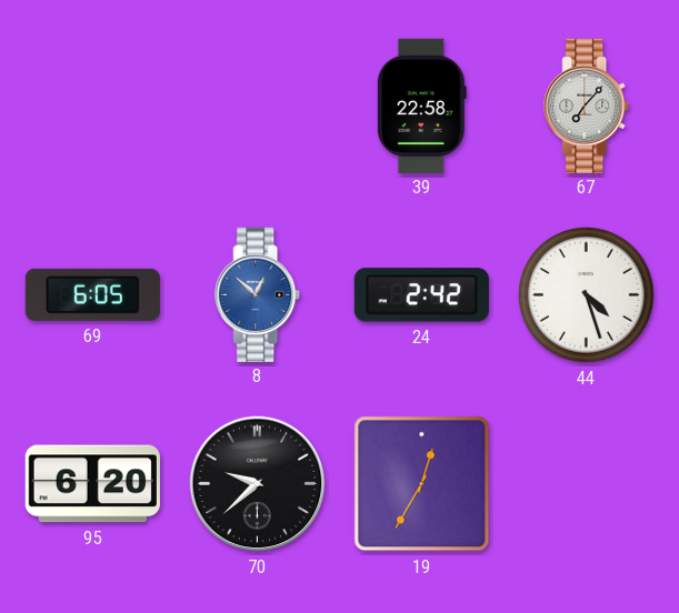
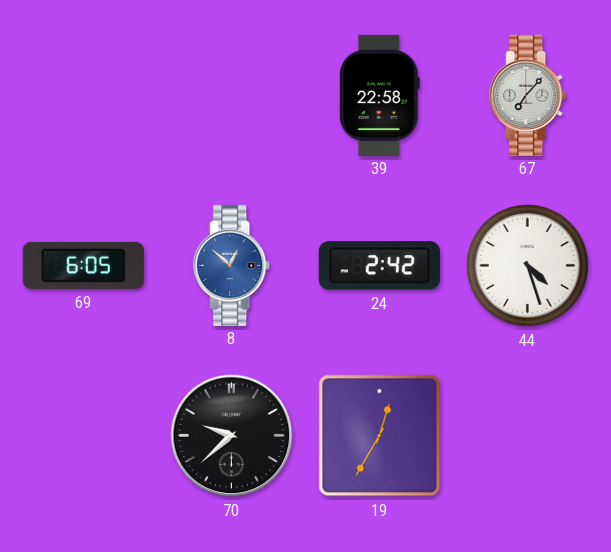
95: 6:20 -> none (92, 484)
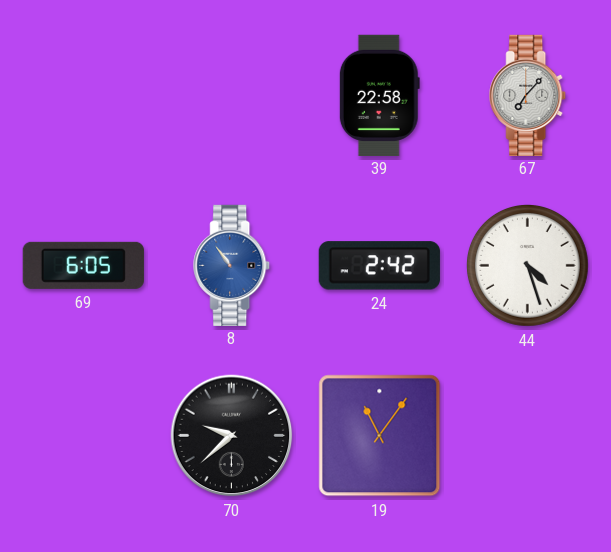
8: 12:52 -> 10:54 (232, 265)
19: 12:35 -> 11:06 (380, 436)
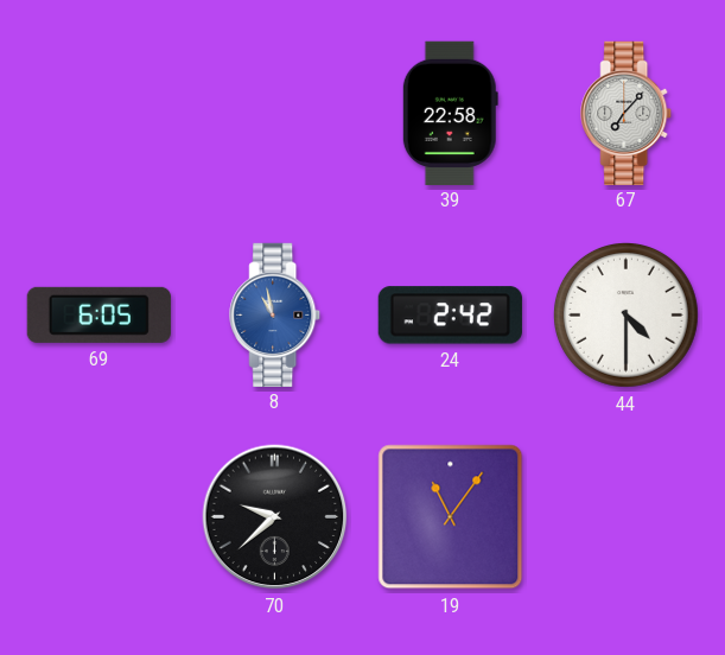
8: 10:54 -> 10:58 (275, 314)
44: 4:27 -> 4:30 (627, 316)
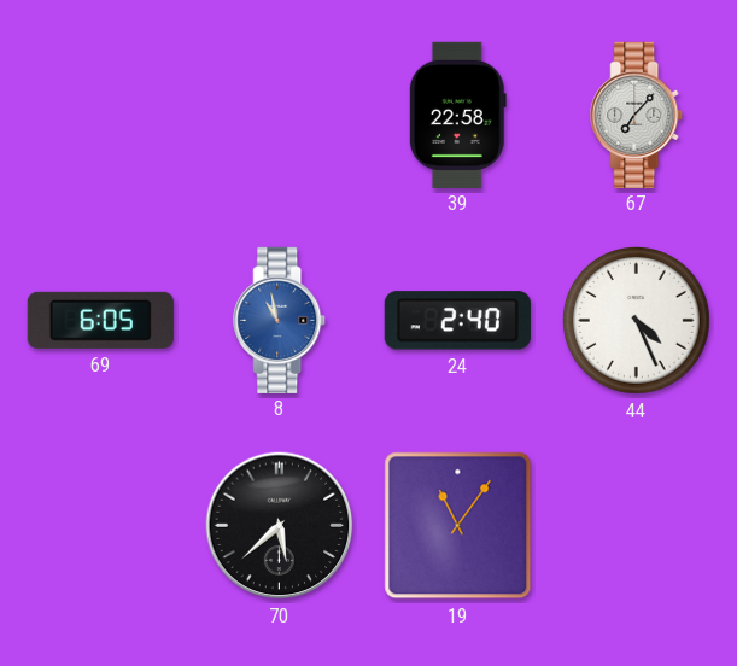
24: 2:42 -> 2:40 (457, 321)
44: 4:30 -> 4:26 (637, 321)
70: 9:38 -> 5:38 (280, 526)
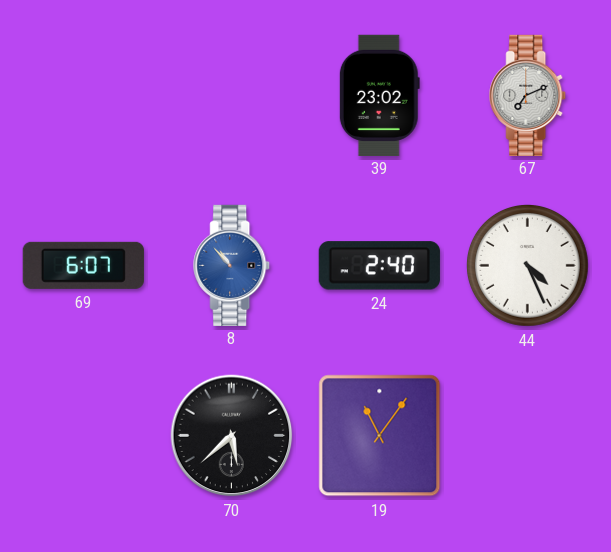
39: 22:58 -> 23:02 (379, 95)
67: 7:07 -> 7:11 (528, 95)
69: 6:05 -> 6:07 (83, 265)
8: 10:58 -> 10:53 (232, 265)
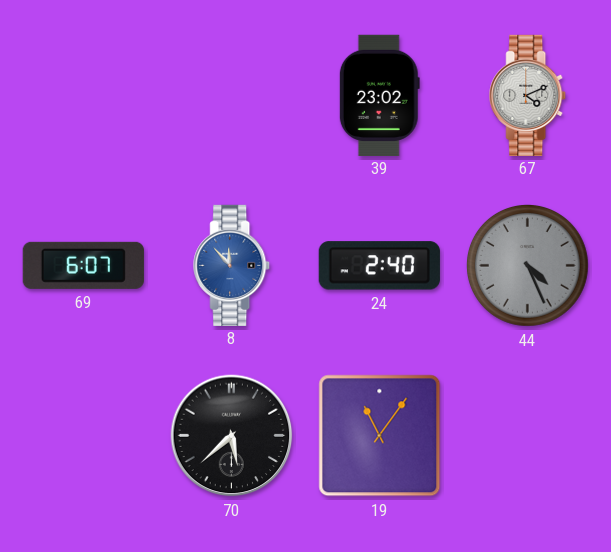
67: 7:11 -> 4:11 (528, 95)
8: 10:53 -> 11:53 (232, 265)
44 dial: white -> grey (528, 266)
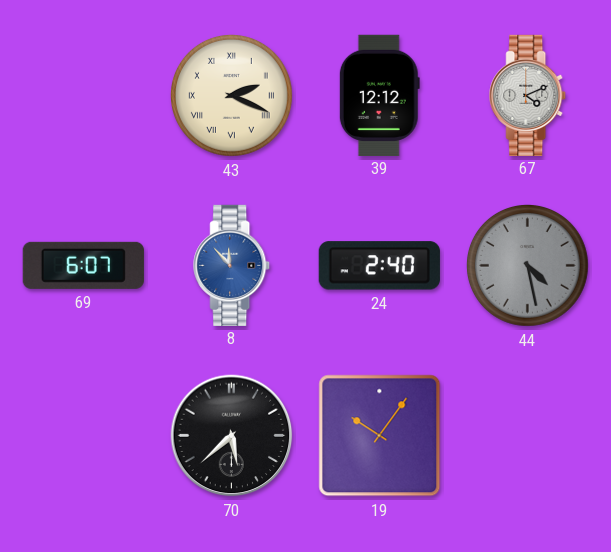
43: none -> 2:19 (232, 96)
39: 23:02 -> 12:12 (379, 95)
44: 4:26 -> 4:28 (528, 266)
19: 11:06 -> 10:06 (380, 436)
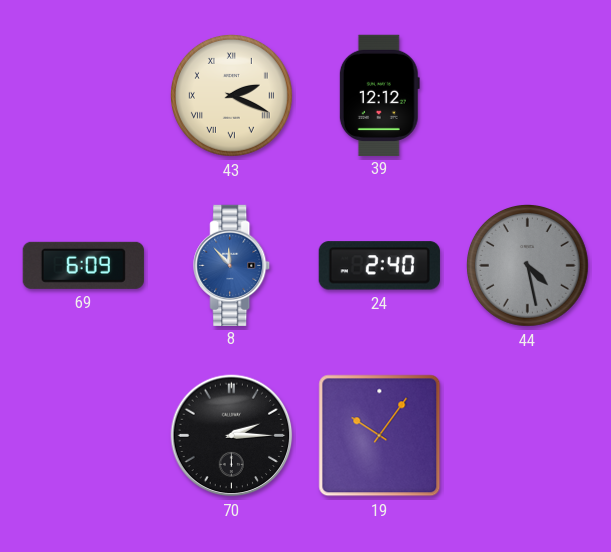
67: 4:11 -> none (528, 95)
69: 6:07 -> 6:09 (83, 265)
70: 5:38 -> 2:15 (232, 436)
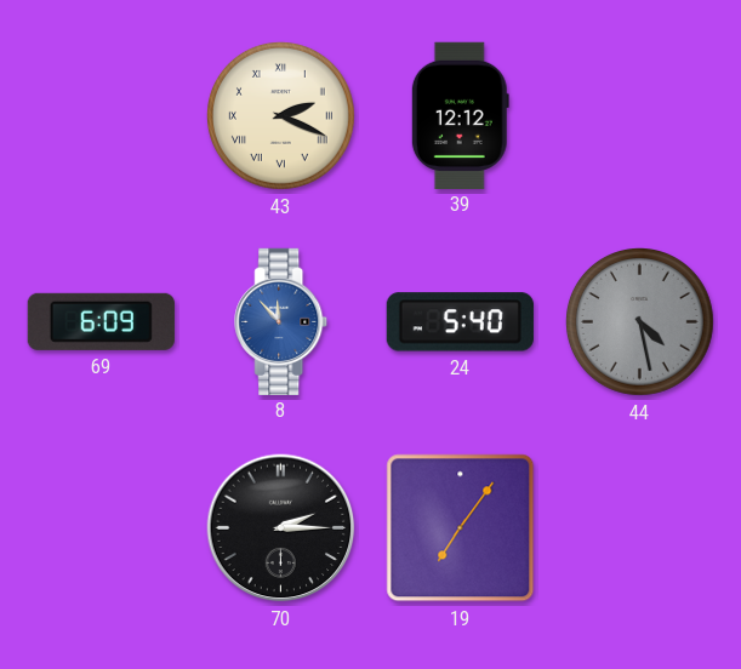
24: 2:40 -> 5:40 (460, 322)
19: 10:06 -> 7:06 (461, 528)
